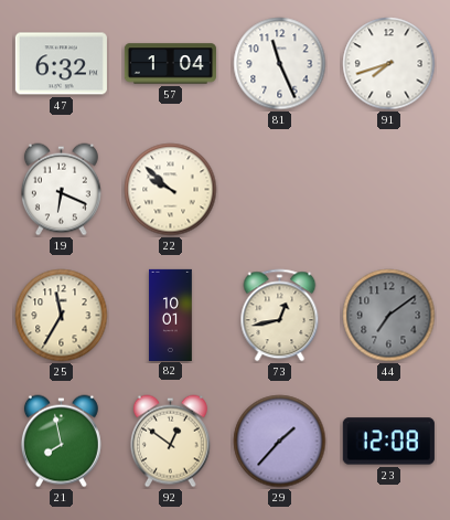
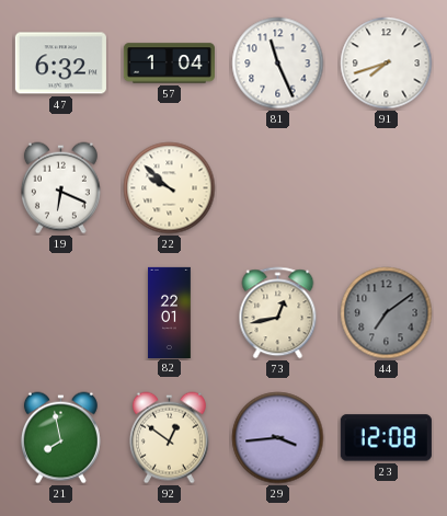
25: 11:35 -> none (62, 316)
82: 10:01 -> 22:01 (170, 312)
29: 1:37 -> 3:44 (278, 438)
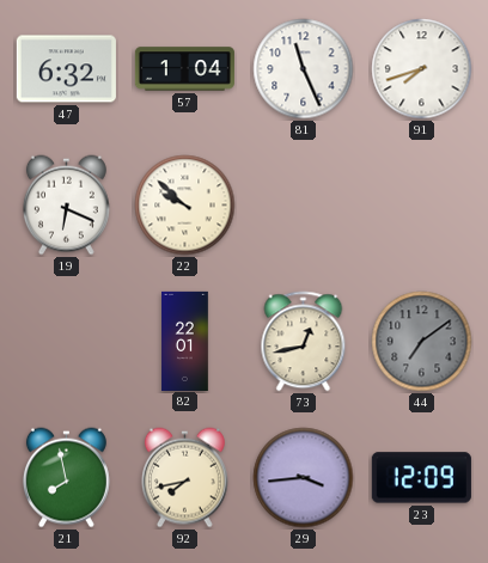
92: 12:51 -> 7:43 (184, 478)
23: 12:08 -> 12:09 (421, 478)
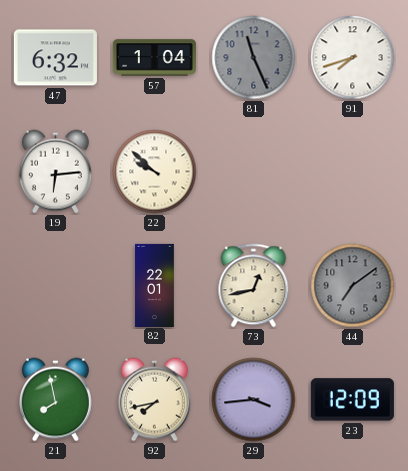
81 dial: white -> grey (254, 58)
19: 6:19 -> 6:14 (55, 172)
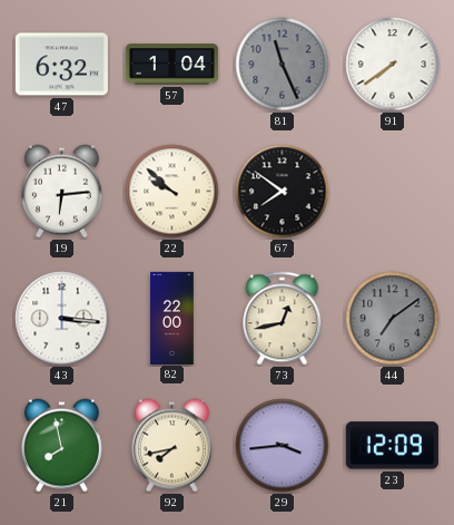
91: 7:42 -> 7:39 (393, 65)
67: none -> 7:51 (283, 192)
43: none -> 3:16 (62, 319)
82: 22:01 -> 22:00 (172, 318)
